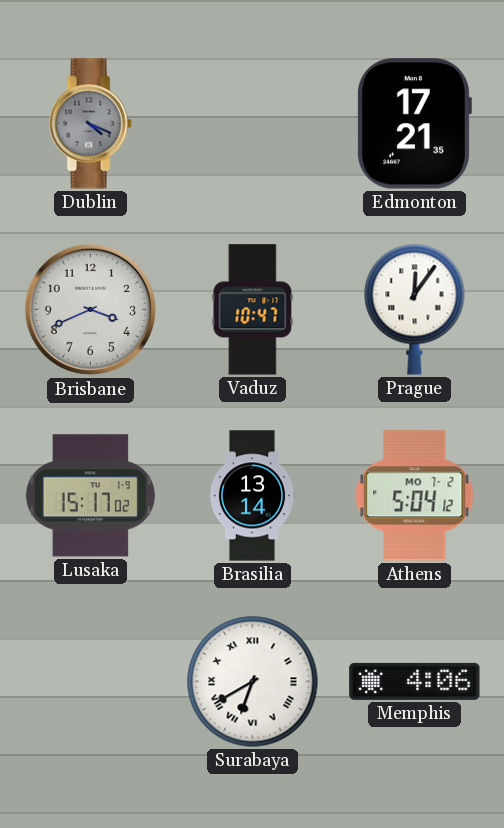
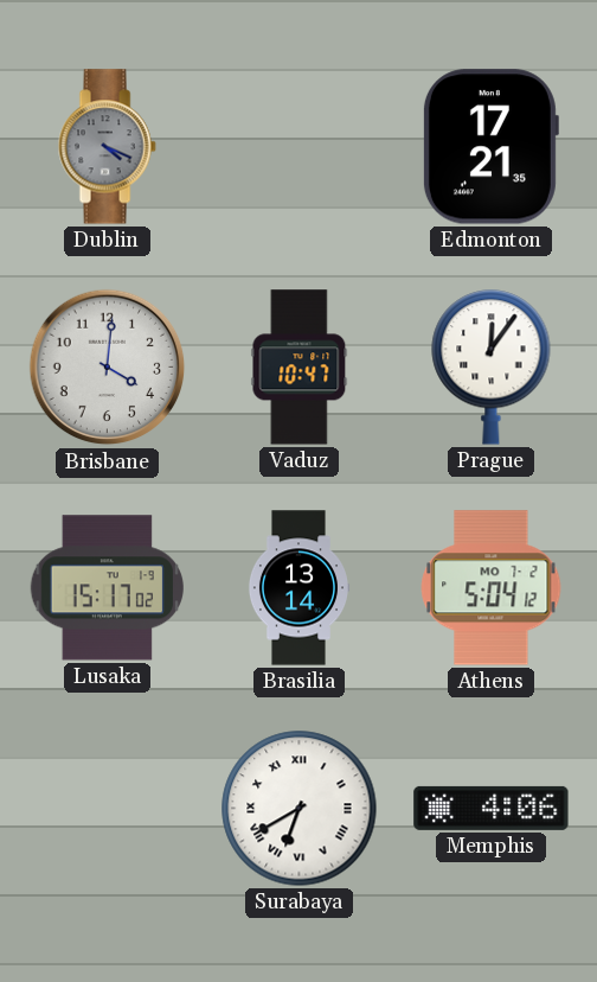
Brisbane: 3:41 -> 4:01 (108, 368)
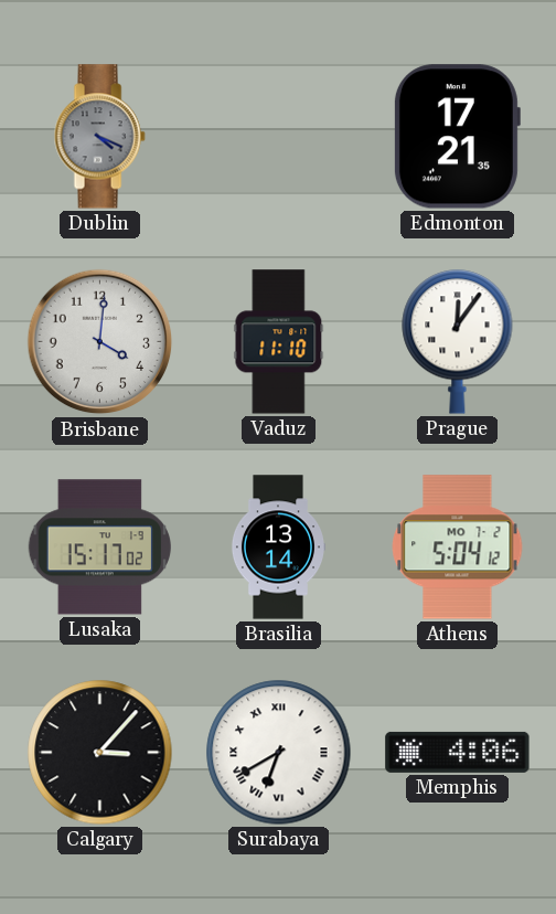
Vaduz: 10:47 -> 11:10 (279, 342)
Calgary: none -> 3:07 (100, 753)
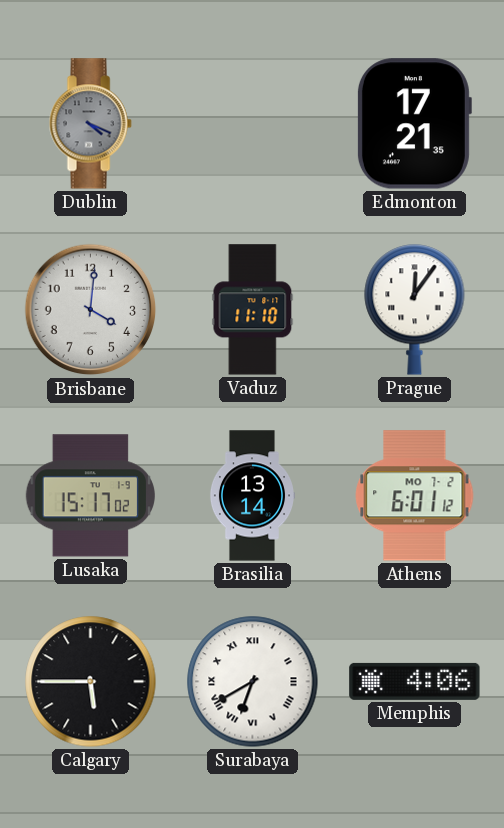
Athens: 5:04 -> 6:01 (415, 496)
Calgary: 3:07 -> 5:45 (91, 682)
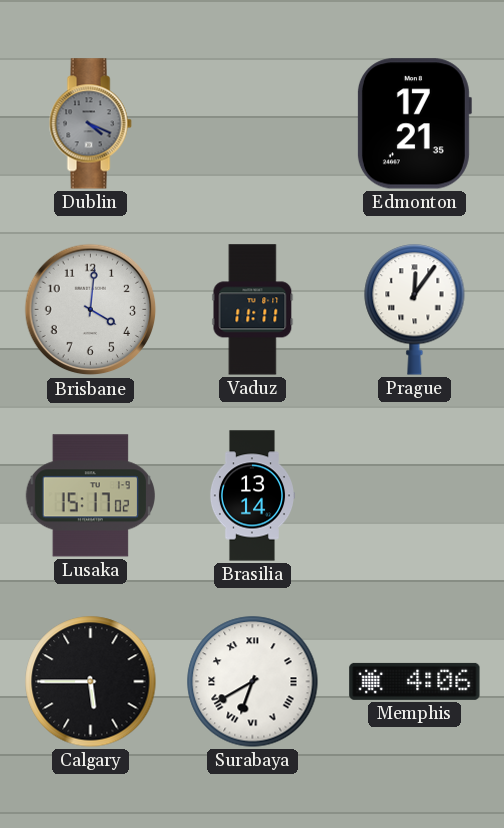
Vaduz: 11:10 -> 11:11 (253, 310)
Athens: 6:01 -> none (415, 496)
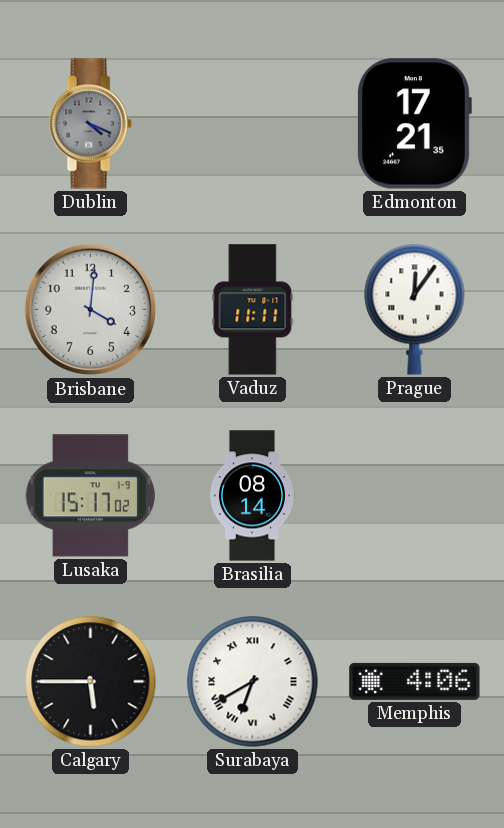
Brasilia: 13:14 -> 08:14 (251, 496)
